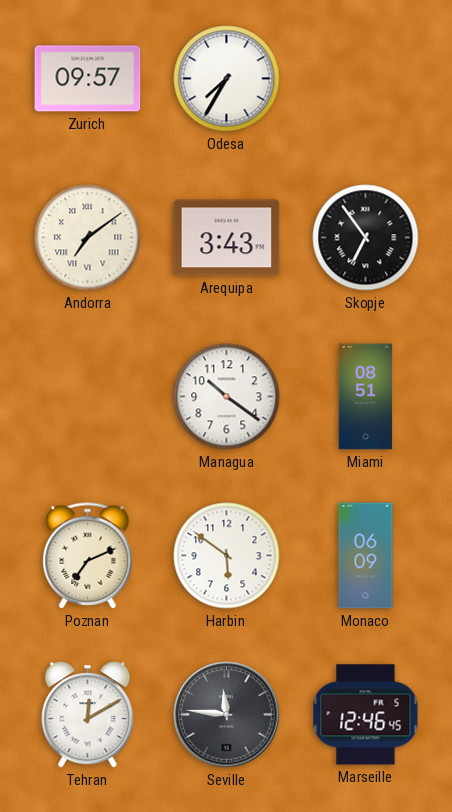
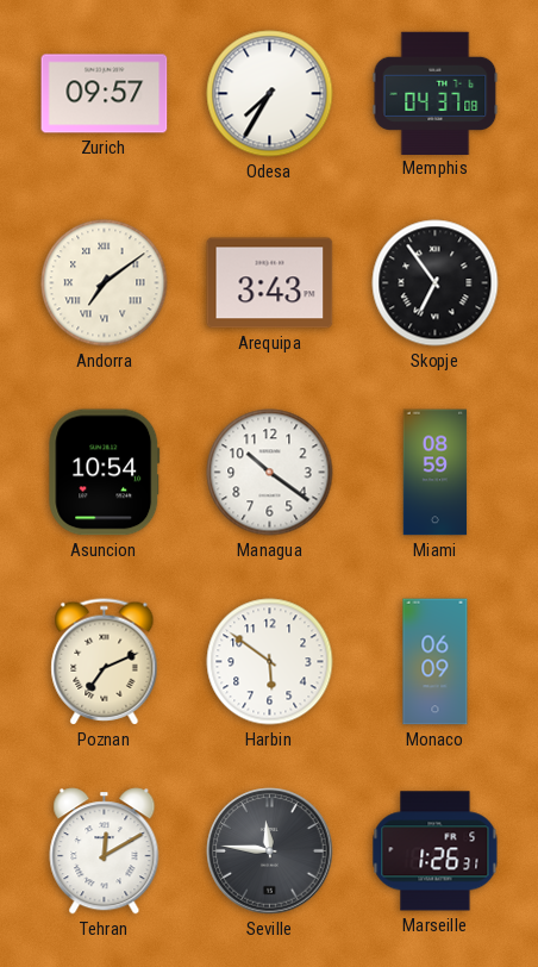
Memphis: none -> 04:37 (436, 93)
Asuncion: none -> 10:54 (105, 473)
Miami: 08:51 -> 08:59 (436, 473)
Marseille: 12:46 -> 1:26 (436, 851)
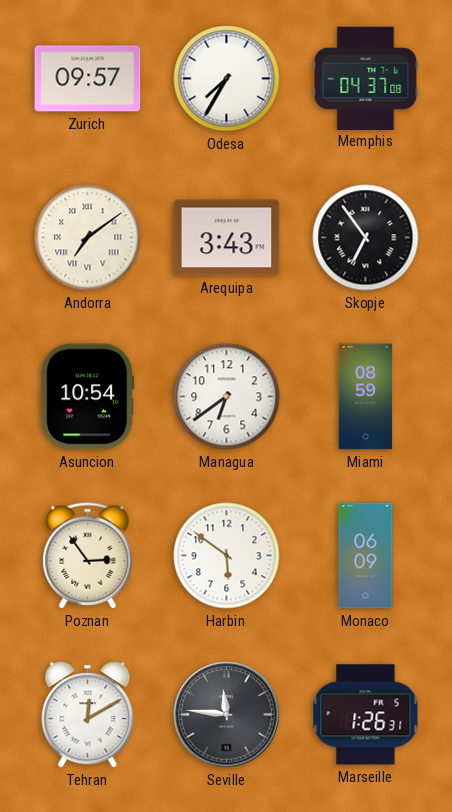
Managua: 10:21 -> 6:39 (227, 397)
Poznan: 7:11 -> 2:54 (88, 556)
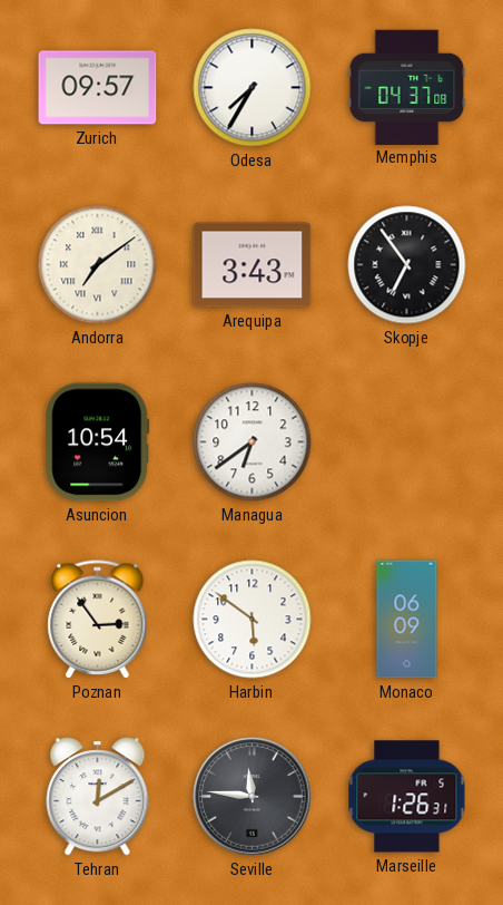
Miami: 08:59 -> none (366, 397)
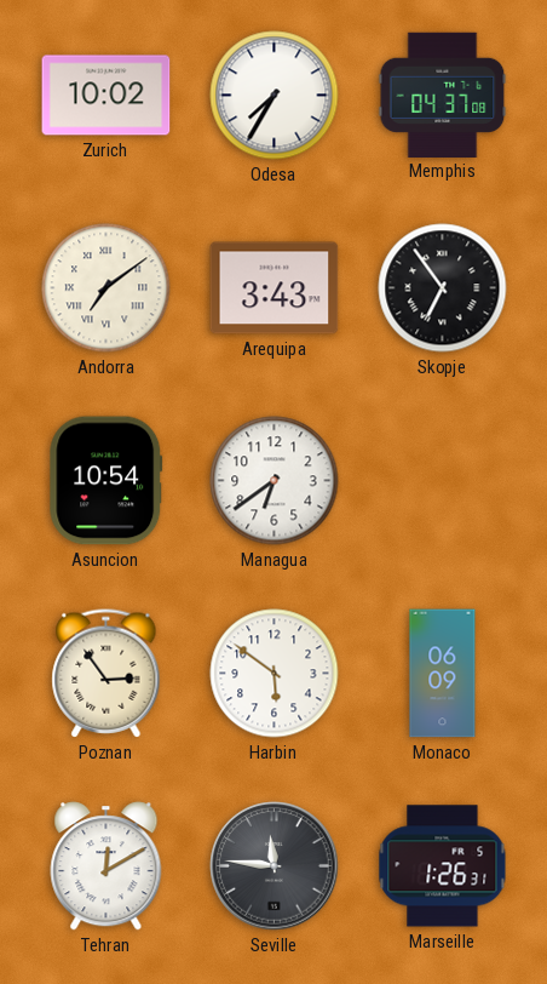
Zurich: 09:57 -> 10:02 (106, 96)
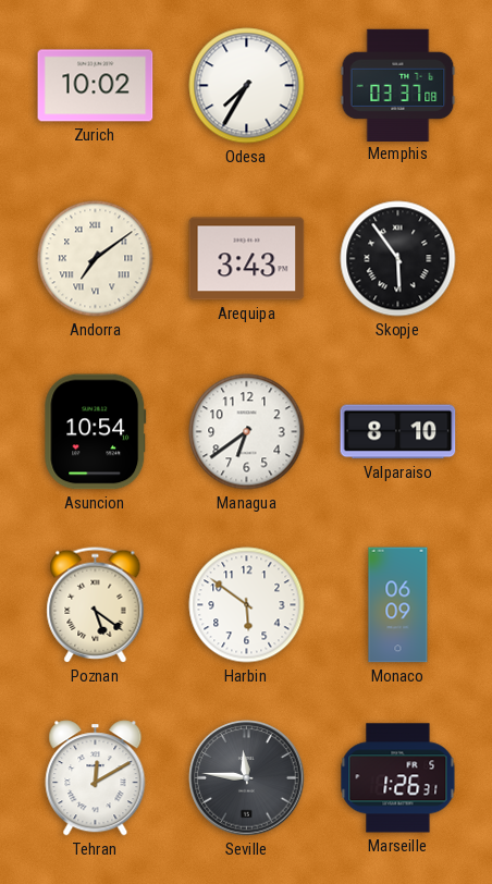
Memphis: 04:37 -> 03:37 (398, 85)
Skopje: 6:54 -> 5:54 (398, 259)
Valparaiso: none -> 8:10 (398, 432)
Poznan: 2:54 -> 5:21 (96, 605)
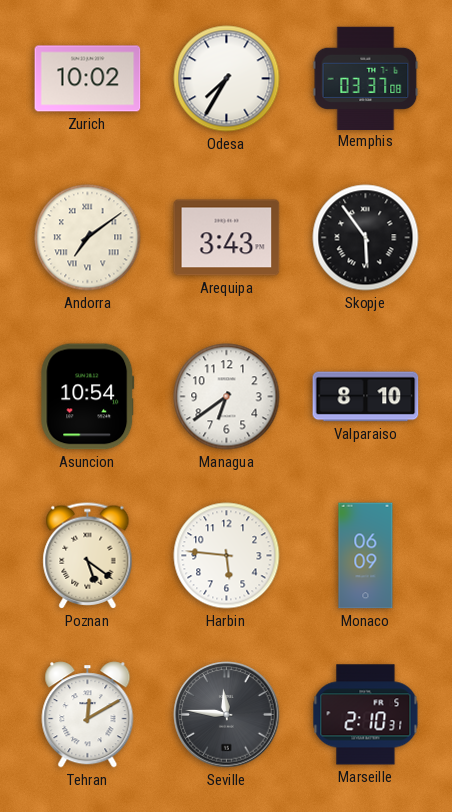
Harbin: 5:51 -> 5:46 (227, 556)
Marseille: 1:26 -> 2:10 (366, 715)
